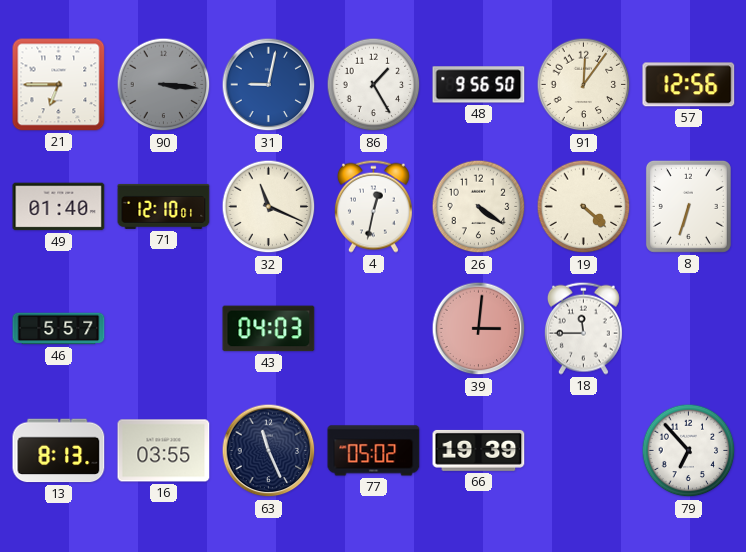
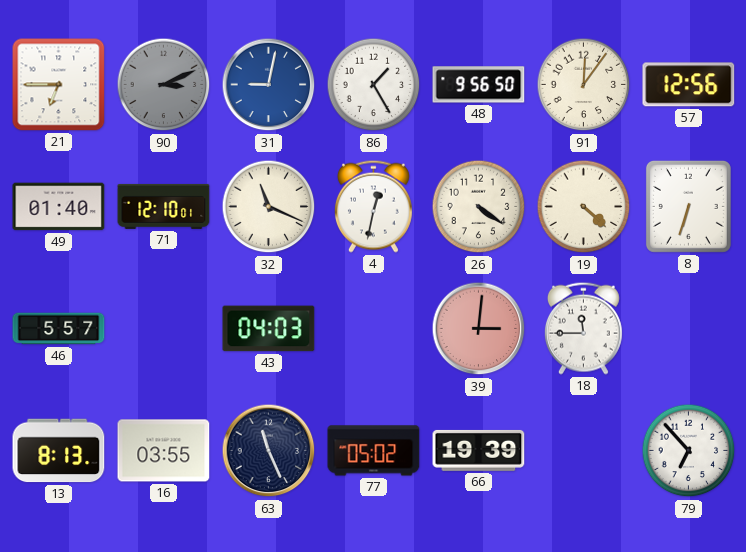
90: 3:16 -> 3:11 (164, 85)
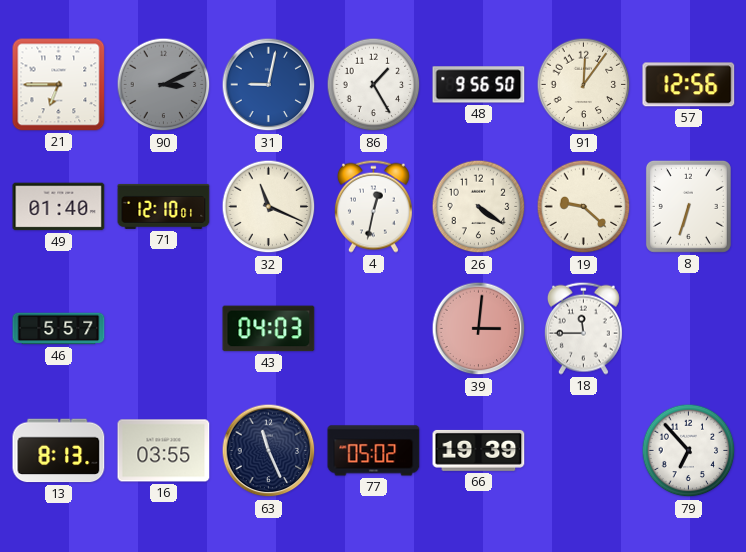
19: 4:22 -> 9:22 (584, 207)
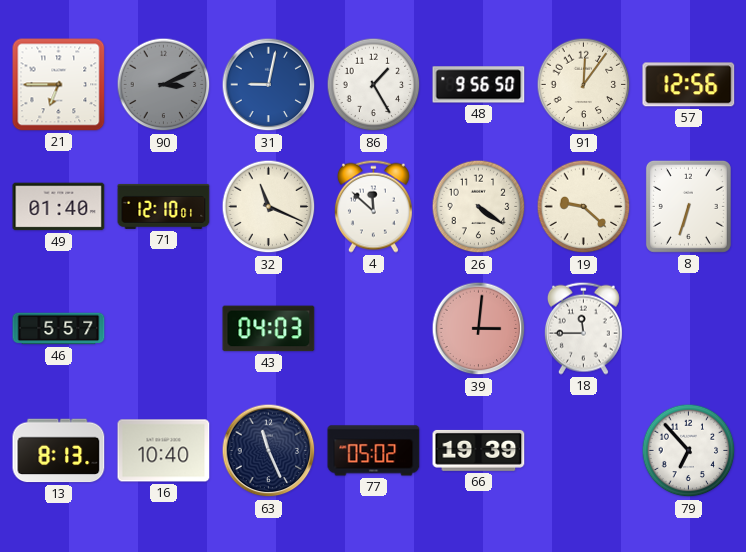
4: 12:32 -> 11:52 (373, 206)
16: 03:55 -> 10:40 (164, 451)
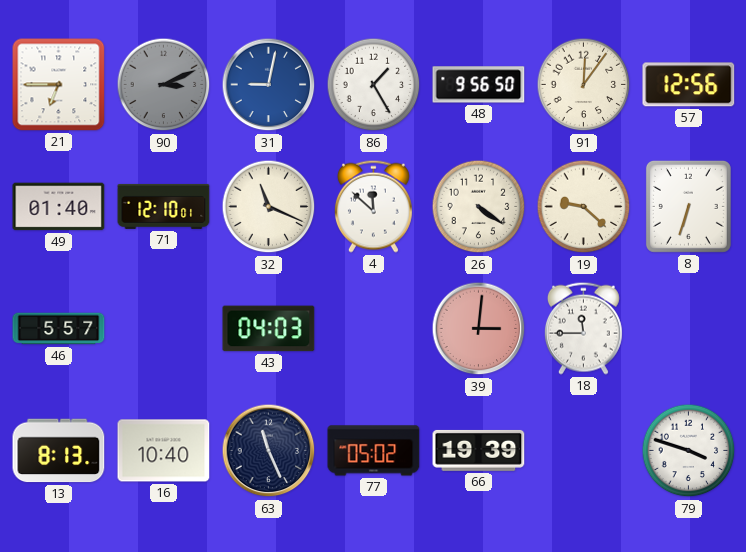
79: 6:53 -> 3:48 (689, 451)
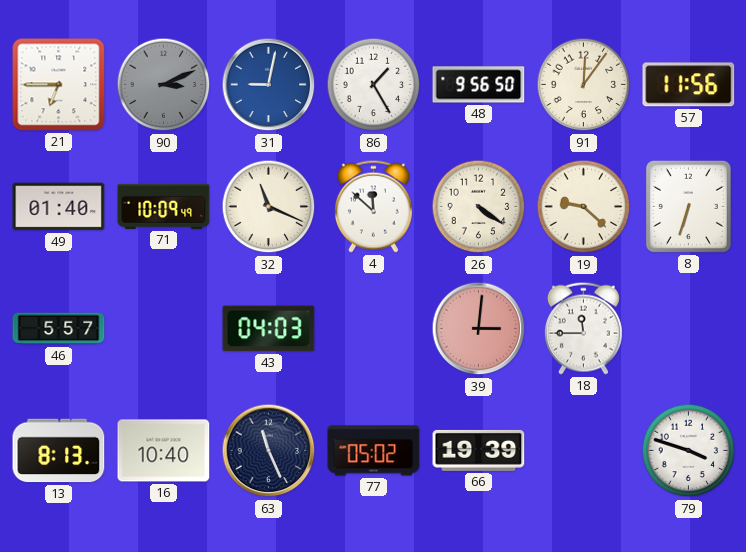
57: 12:56 -> 11:56 (689, 85)
71: 12:10 -> 10:09 (164, 206)
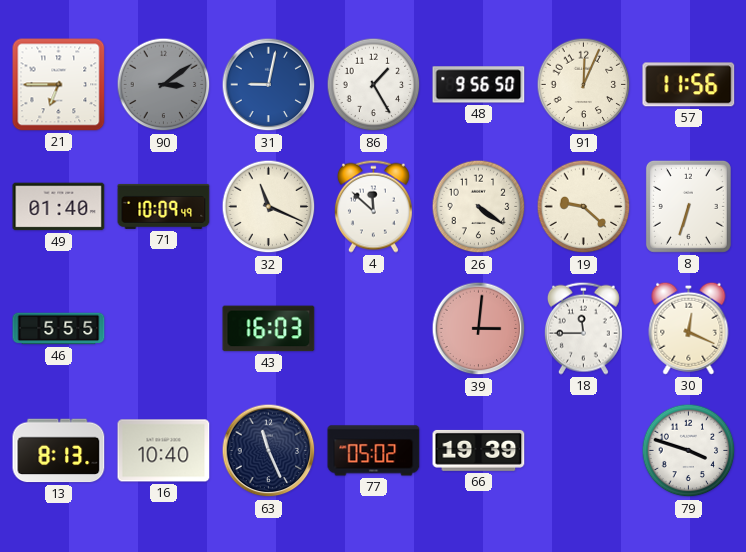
90: 3:11 -> 3:09 (164, 85)
91: 12:06 -> 12:04 (584, 85)
46: 5:57 -> 5:55 (59, 329)
43: 04:03 -> 16:03 (269, 329)
30: none -> 12:19 (689, 328)
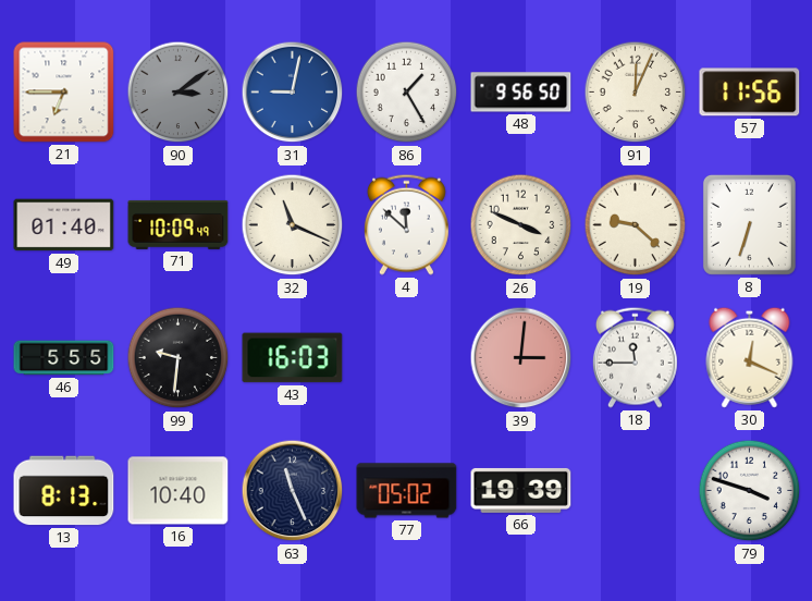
26: 4:21 -> 3:49 (521, 225)
99: none -> 9:31 (179, 358)
